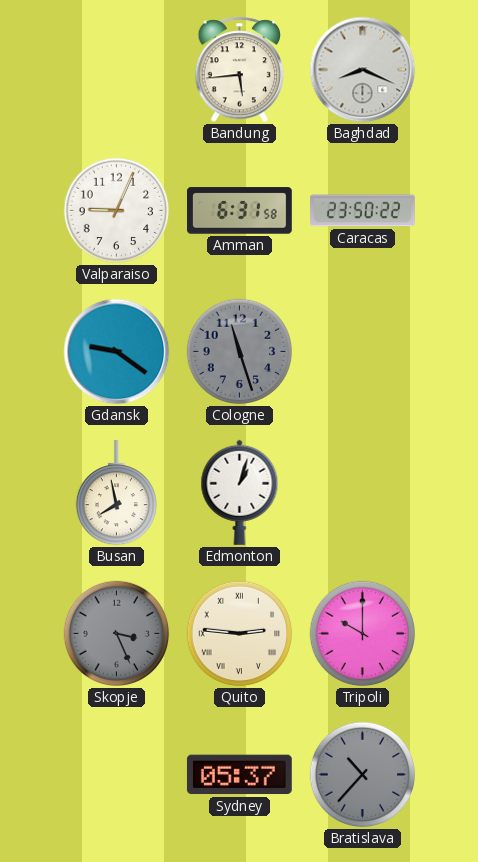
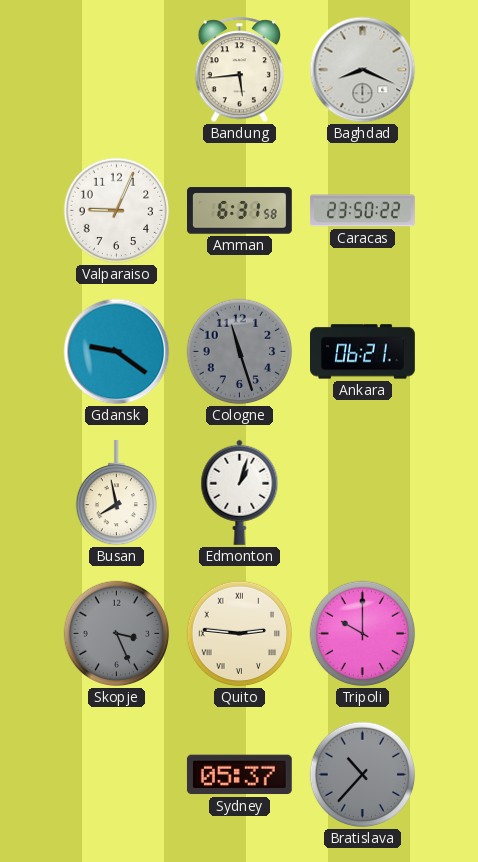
Ankara: none -> 06:21 (363, 352)
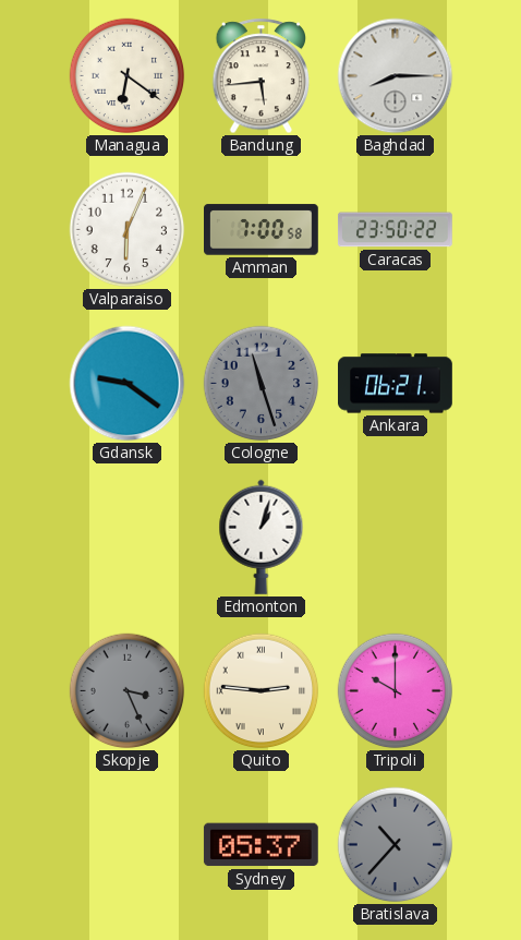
Managua: none -> 6:21 (128, 76)
Baghdad: 8:19 -> 8:15 (396, 76)
Valparaiso: 9:04 -> 6:04 (128, 230)
Amman: 6:31 -> 7:00 (262, 230)
Busan: 7:58 -> none (116, 494)
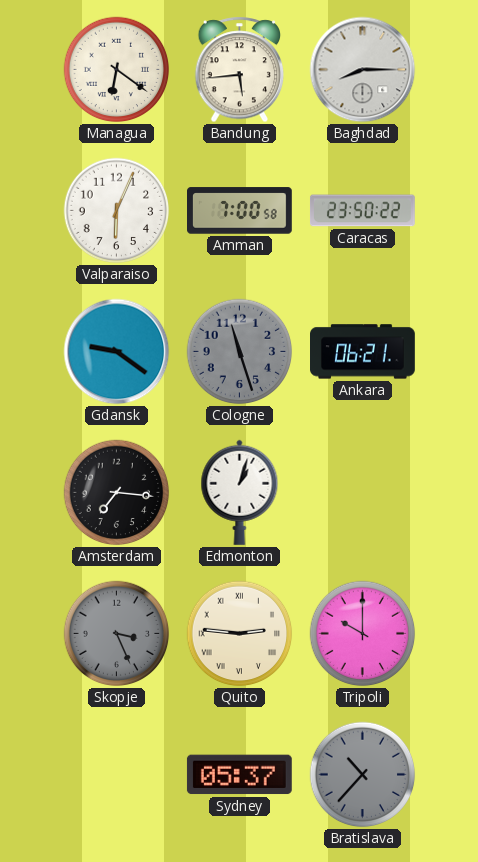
Amsterdam: none -> 7:16 (117, 493)
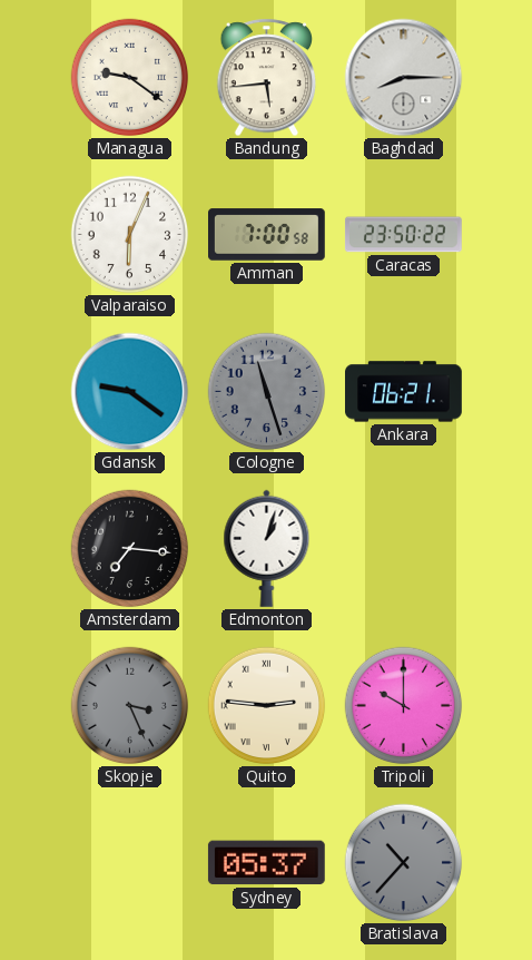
Managua: 6:21 -> 9:21 (130, 78)
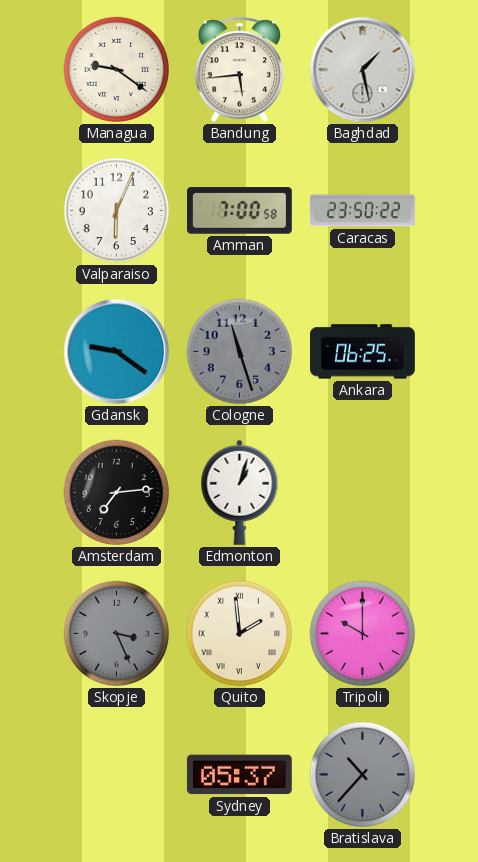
Baghdad: 8:15 -> 1:28 (363, 70)
Ankara: 06:21 -> 06:25 (363, 352)
Amsterdam: 7:16 -> 7:14 (117, 493)
Quito: 2:46 -> 1:59 (240, 634)
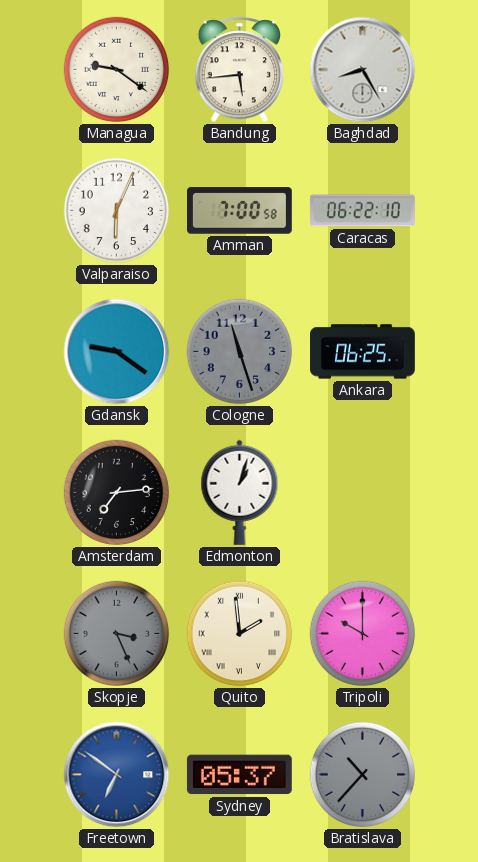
Baghdad: 1:28 -> 8:25 (363, 70)
Caracas: 23:50 -> 06:22 (362, 211)
Freetown: none -> 6:51 (117, 775)
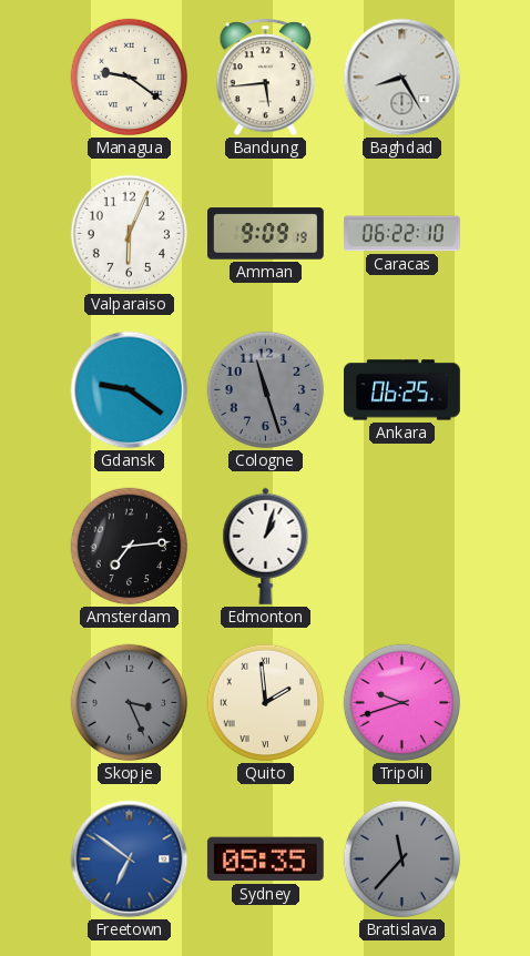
Amman: 7:00 -> 9:09 (266, 234)
Tripoli: 10:00 -> 9:42 (402, 703)
Sydney: 05:37 -> 05:35 (265, 860)
Bratislava: 10:37 -> 11:37 (402, 860)
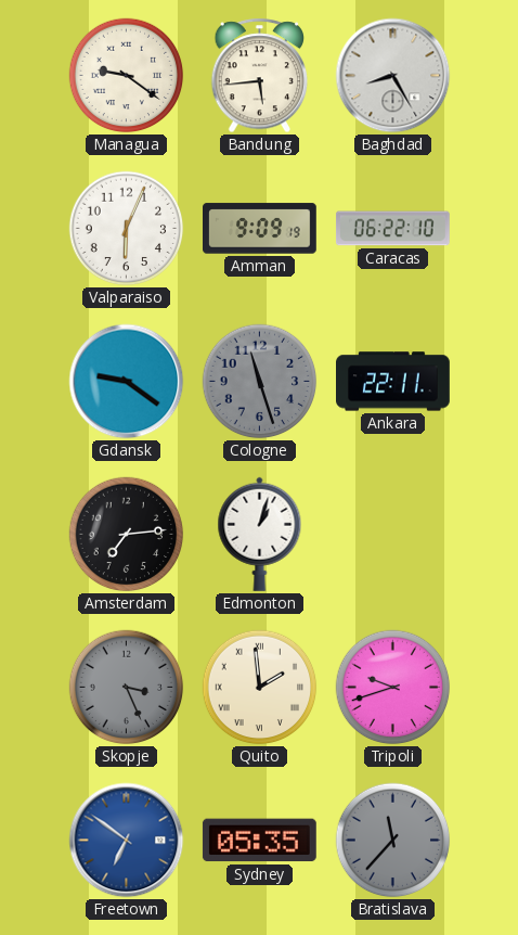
Ankara: 06:25 -> 22:11 (393, 382)
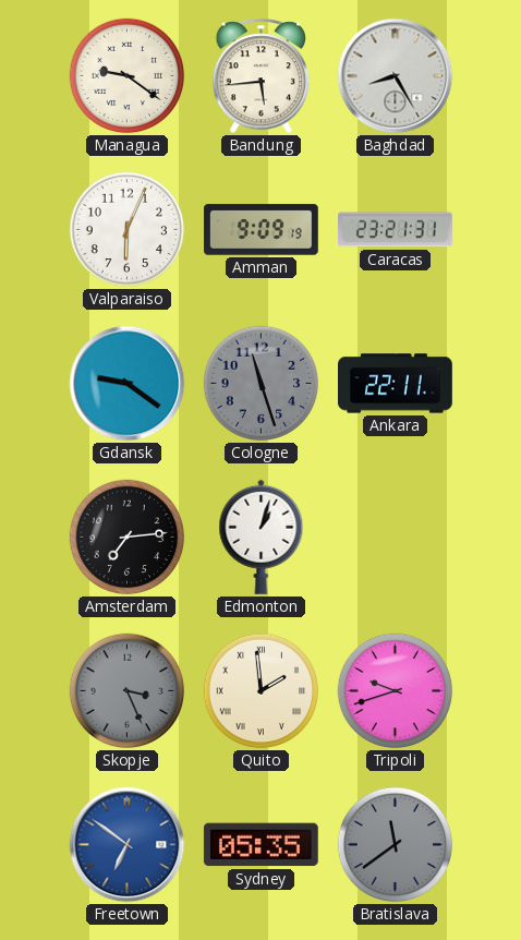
Caracas: 06:22 -> 23:21 (395, 230)
Bratislava: 11:37 -> 11:39 (396, 845)
